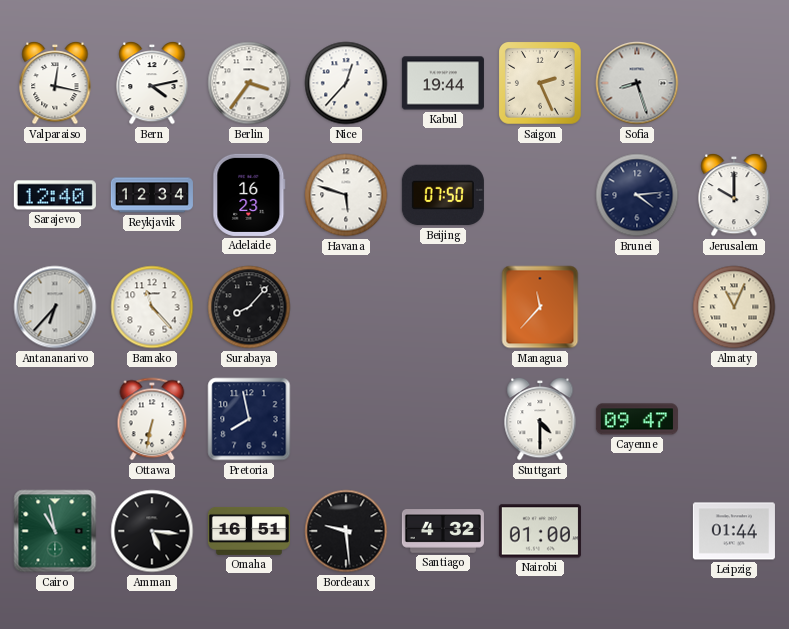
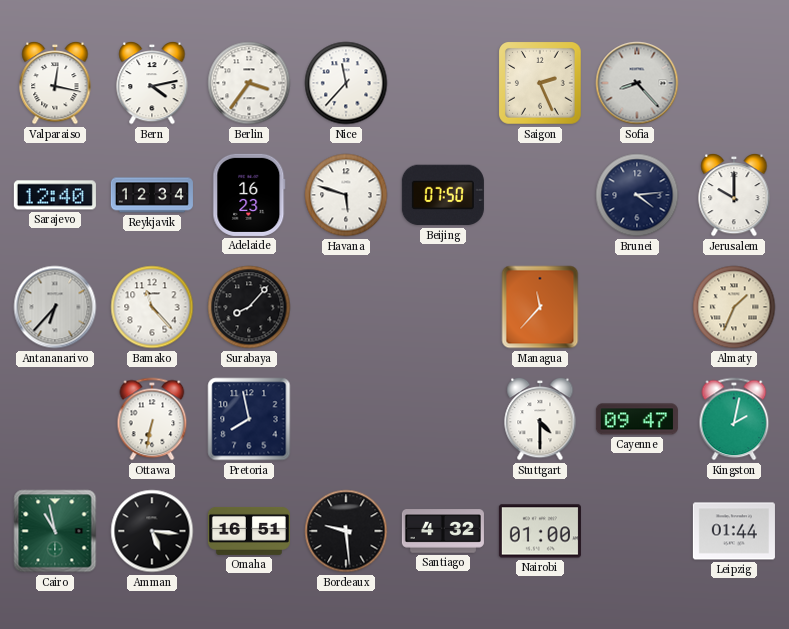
Nice: 12:37 -> 11:37 (346, 83)
Kabul: 19:44 -> none (443, 83)
Sofia: 8:27 -> 8:23 (637, 83)
Almaty: 11:04 -> 1:34 (734, 307)
Kingston: none -> 2:02 (734, 419)
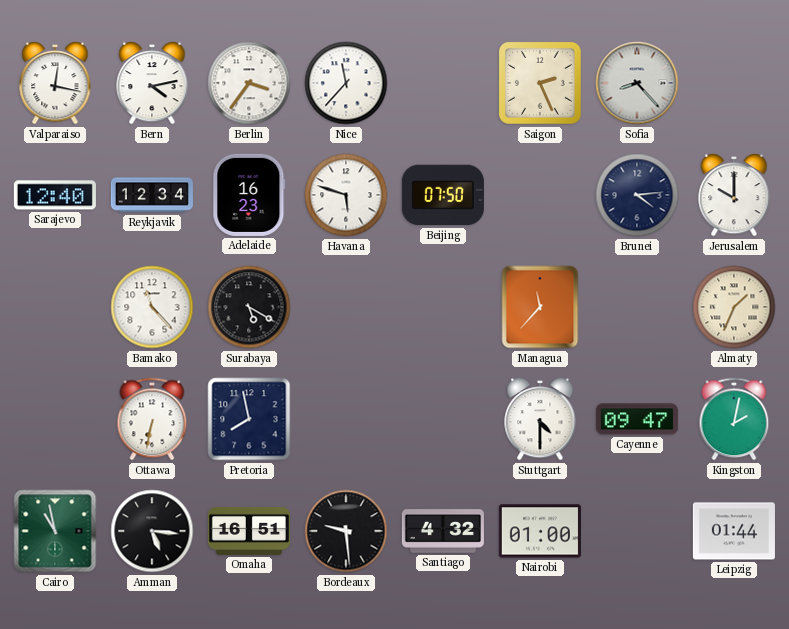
Antananarivo: 6:37 -> none (55, 307)
Surabaya: 8:07 -> 5:20 (249, 307)
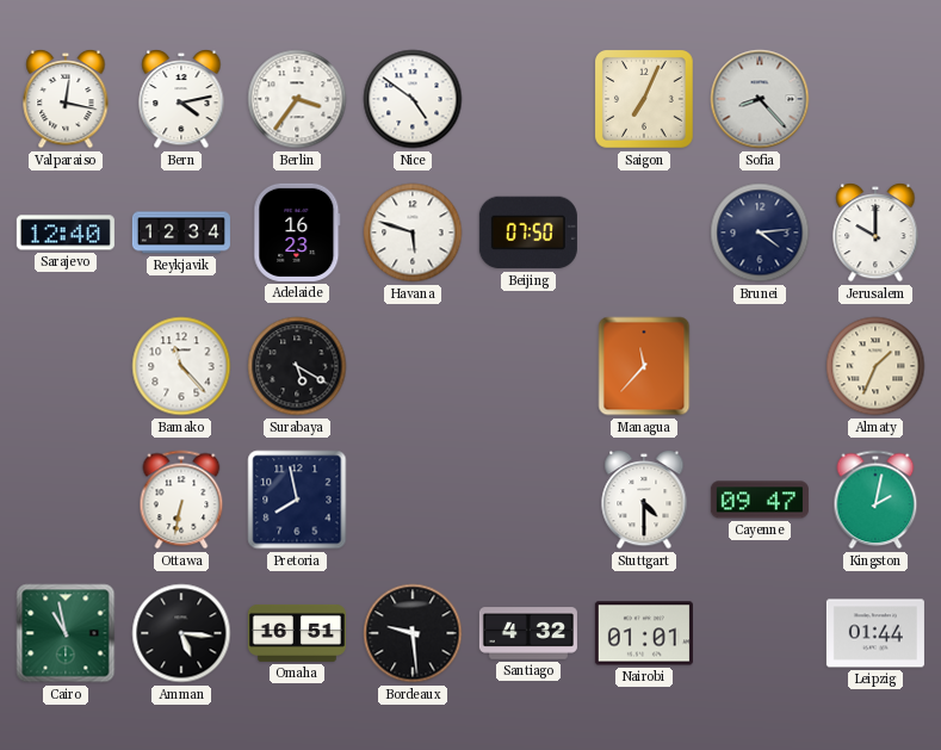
Nice: 11:37 -> 4:51 (413, 99)
Saigon: 2:26 -> 7:04 (645, 100)
Nairobi: 01:00 -> 01:01 (644, 633)
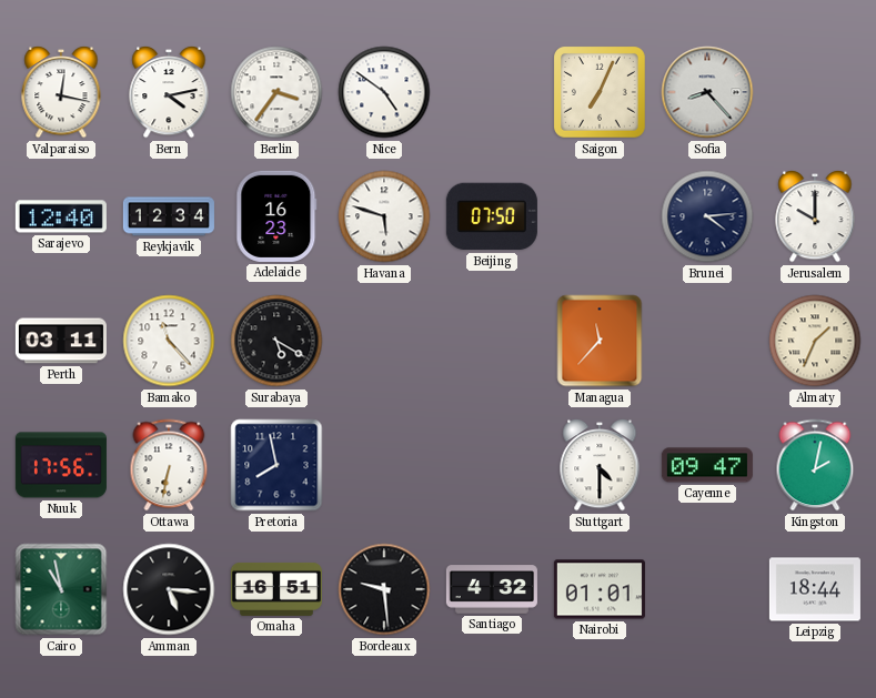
Perth: none -> 03:11 (61, 341)
Nuuk: none -> 17:56 (61, 465)
Leipzig: 01:44 -> 18:44 (815, 589)
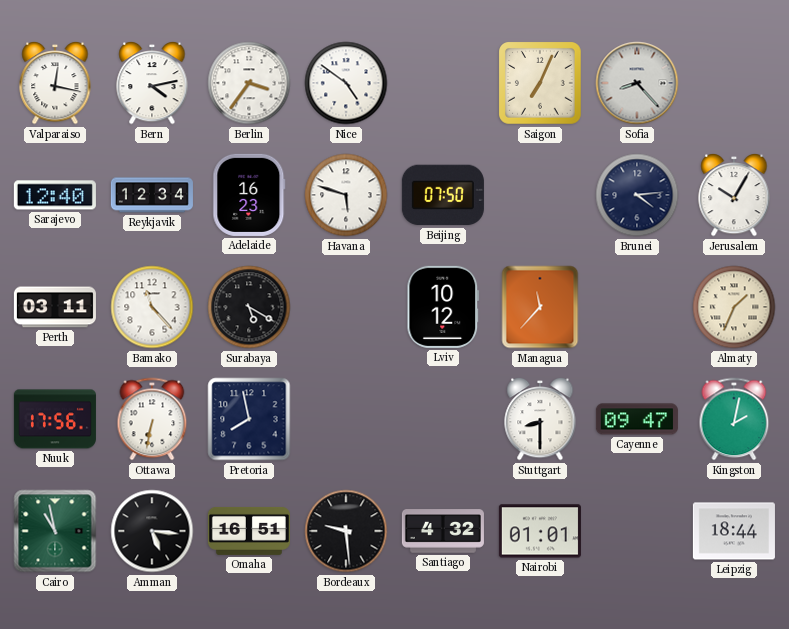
Jerusalem: 10:00 -> 10:05 (734, 195)
Lviv: none -> 10:12 (443, 307)
Stuttgart: 4:30 -> 8:30 (540, 419)
